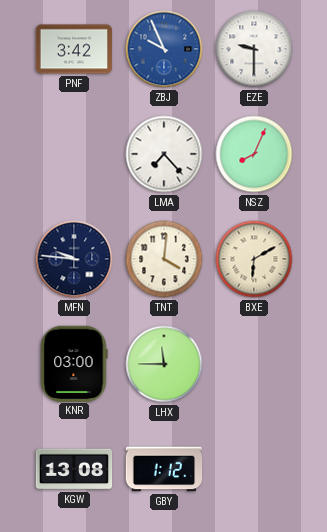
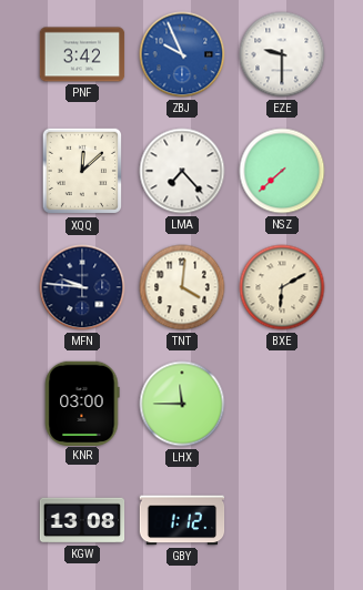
XQQ: none -> 12:08 (81, 171)
NSZ: 8:04 -> 7:38 (282, 171)
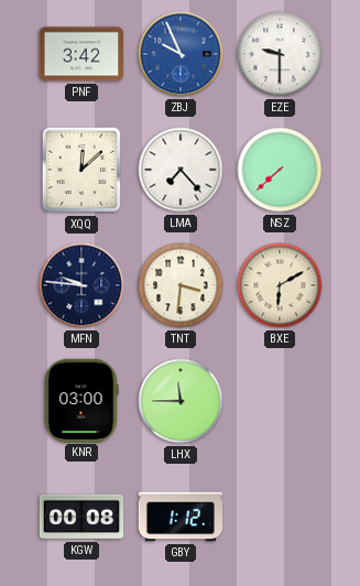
TNT: 4:01 -> 3:31 (181, 285)
KGW: 13:08 -> 00:08 (81, 517)
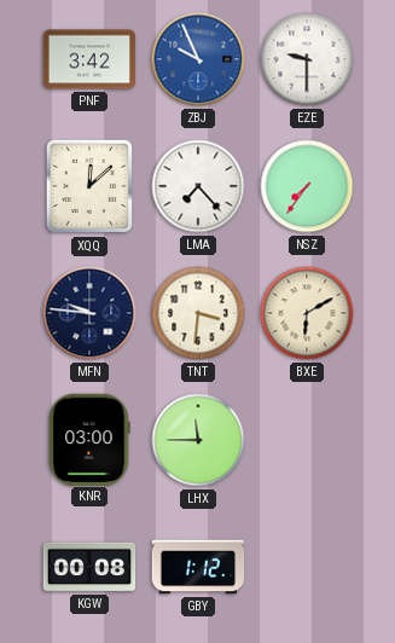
NSZ: 7:38 -> 7:36 (307, 186)
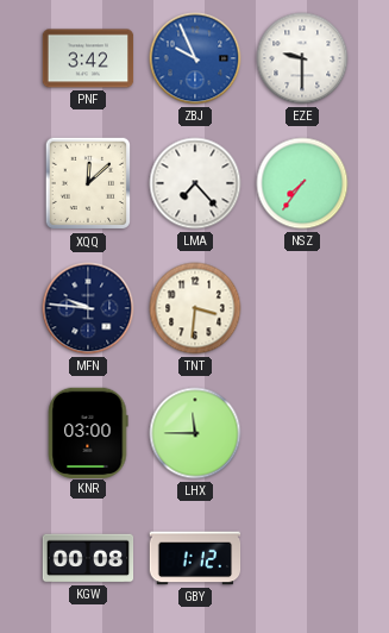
BXE: 6:10 -> none (307, 313)
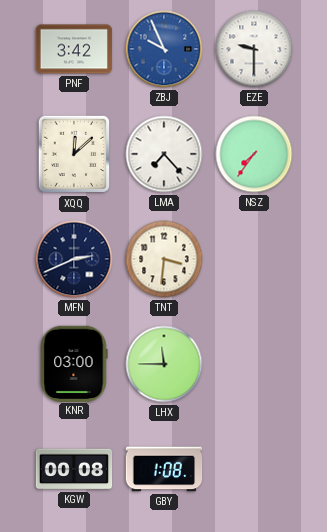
MFN: 9:46 -> 2:41 (74, 259)
GBY: 1:12 -> 1:08 (164, 469)
